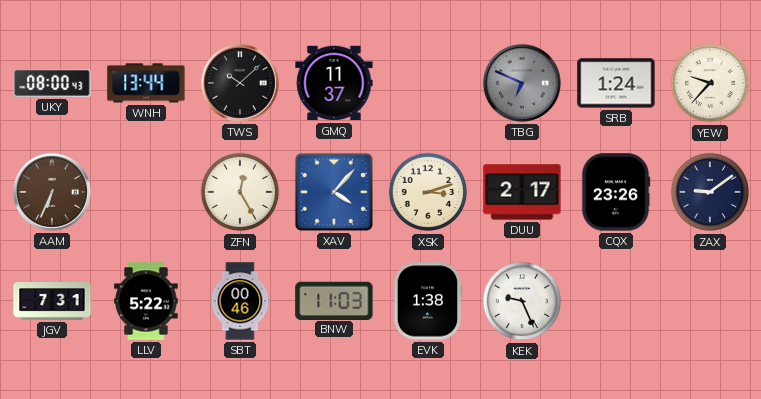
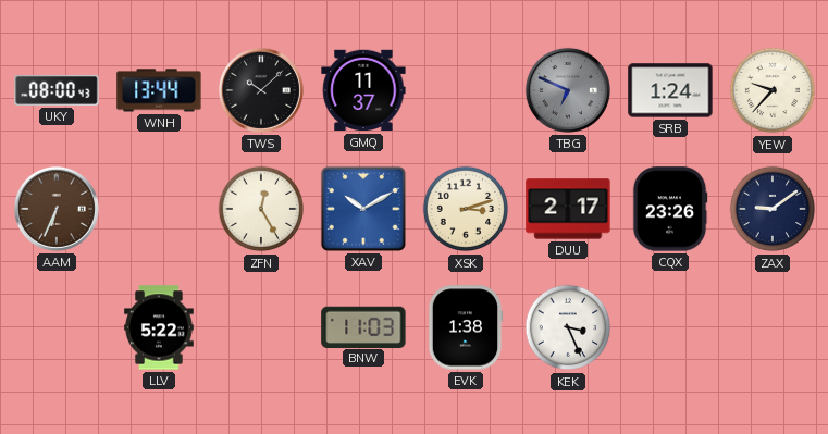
XAV: 4:07 -> 10:10 (363, 209)
JGV: 7:31 -> none (52, 301)
SBT: 00:46 -> none (240, 301)
KEK: 9:26 -> 3:26 (568, 327)
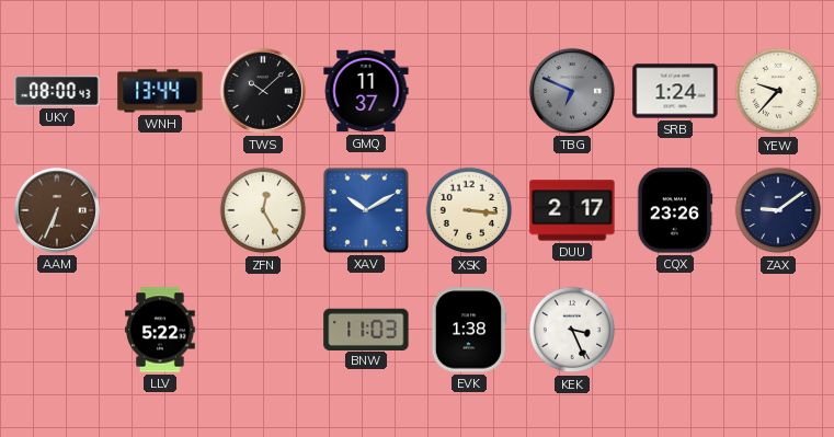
XSK: 3:12 -> 3:16 (469, 210)
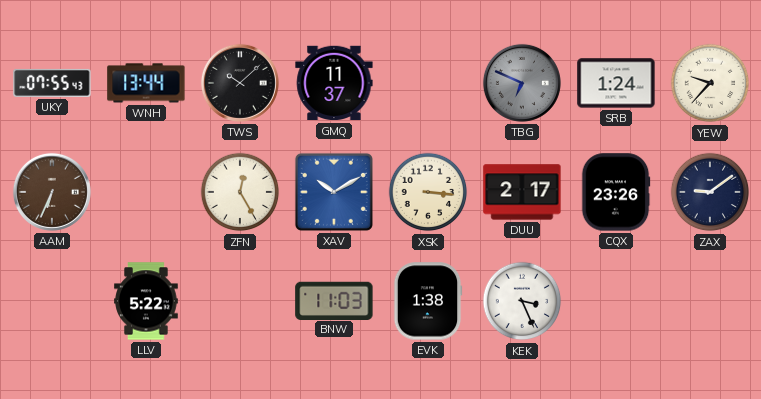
UKY: 08:00 -> 07:55 (52, 83)
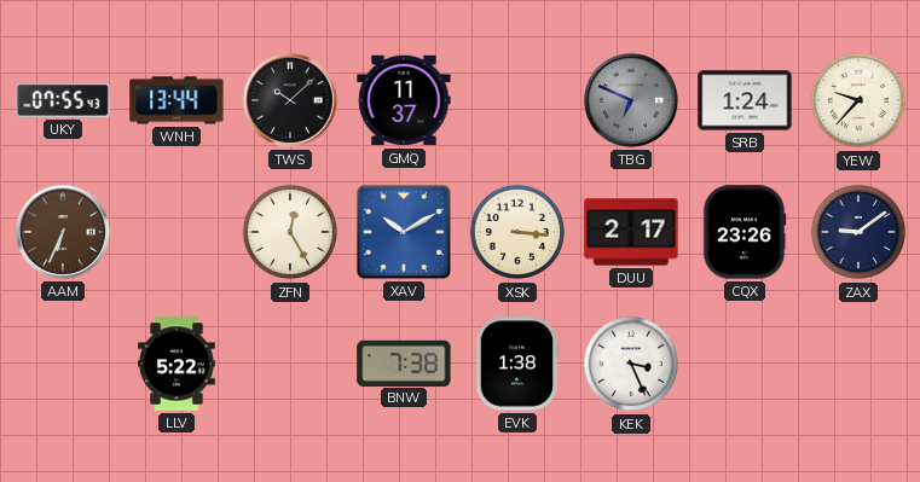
BNW: 11:03 -> 7:38 (404, 362)
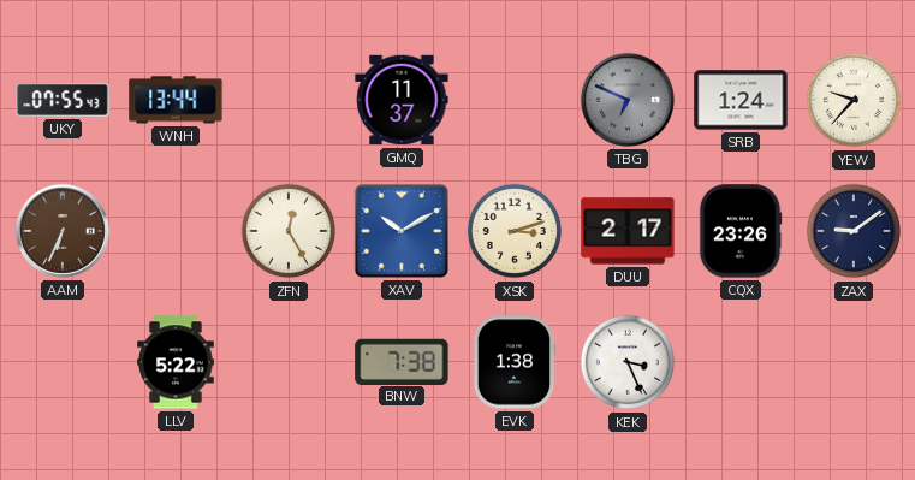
TWS: 10:08 -> none (290, 100)
XSK: 3:16 -> 3:12 (515, 231)
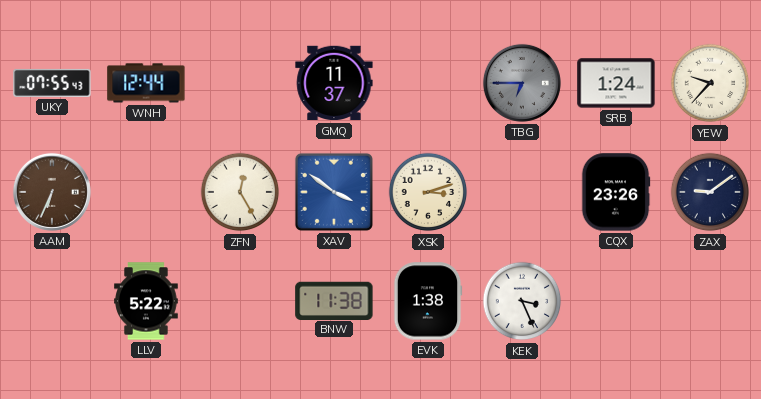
WNH: 13:44 -> 12:44 (146, 83)
TBG: 6:49 -> 6:45 (522, 83)
XAV: 10:10 -> 3:51 (334, 192)
DUU: 2:17 -> none (628, 231)
BNW: 7:38 -> 11:38 (334, 300)
